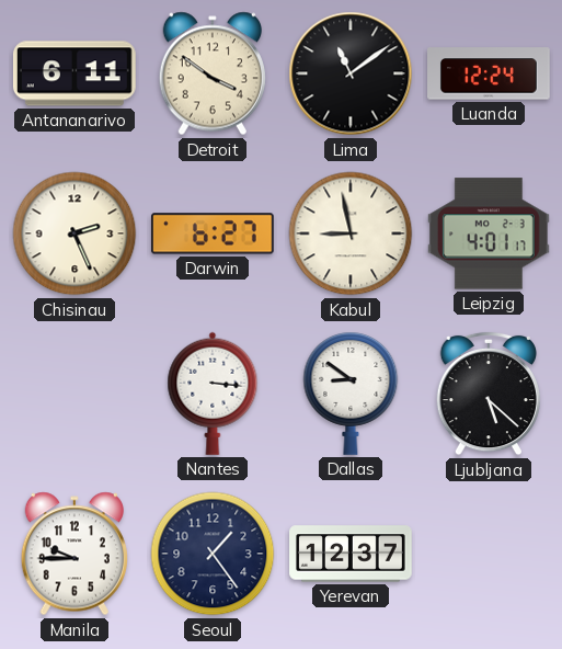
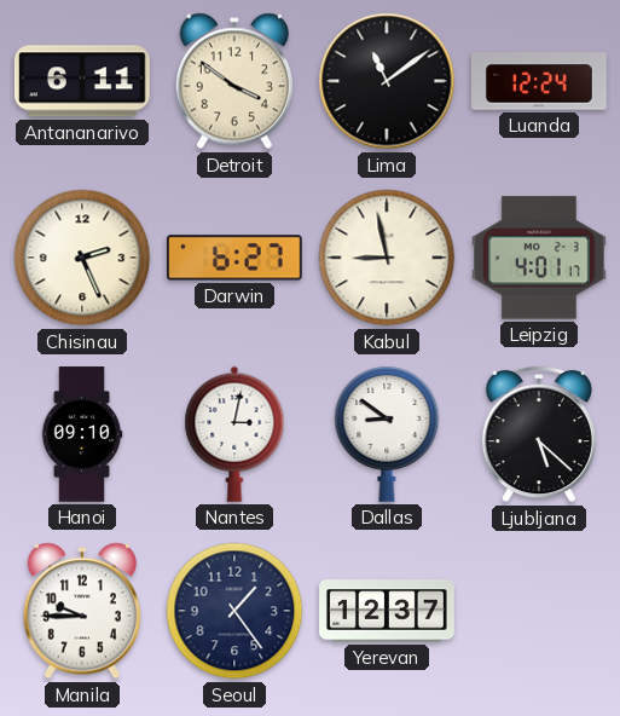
Hanoi: none -> 09:10 (82, 434)
Nantes: 3:16 -> 3:02 (234, 434)
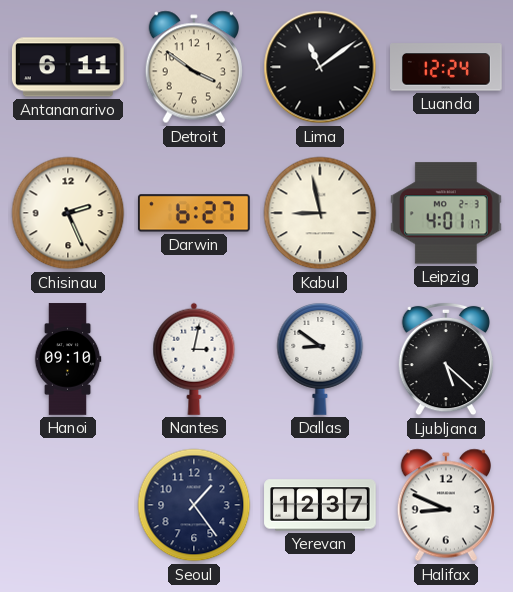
Manila: 9:45 -> none (82, 611)
Halifax: none -> 8:49 (446, 505)
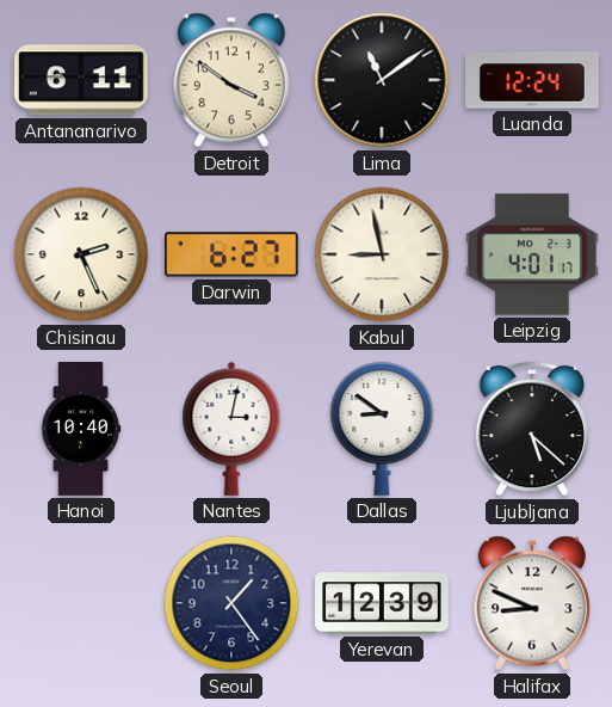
Hanoi: 09:10 -> 10:40 (81, 429)
Yerevan: 12:37 -> 12:39 (382, 603)
